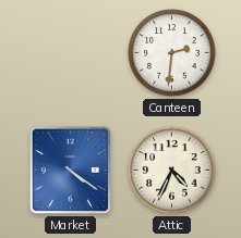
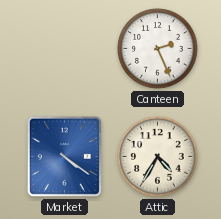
Canteen: 2:31 -> 2:26 (158, 49)
Attic: 4:34 -> 4:35 (158, 157)
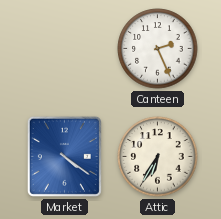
Attic: 4:35 -> 6:35 (158, 157)
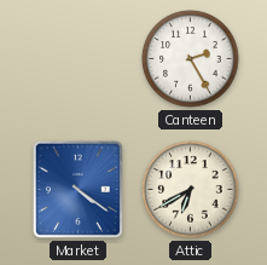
Canteen: 2:26 -> 2:25 (191, 59)
Attic: 6:35 -> 6:40 (191, 190)
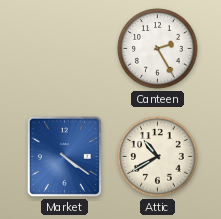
Attic: 6:40 -> 10:40 (158, 157)
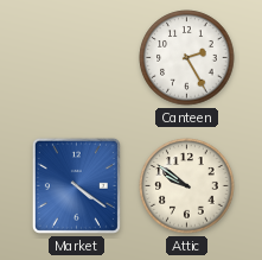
Attic: 10:40 -> 9:51 (187, 186)
